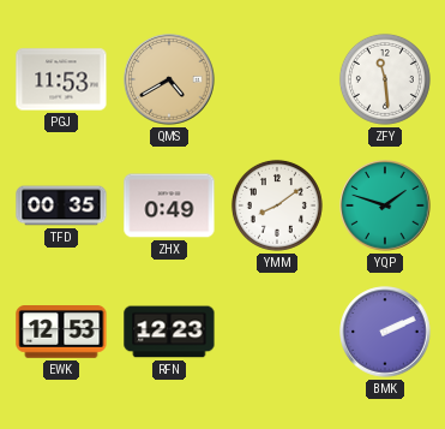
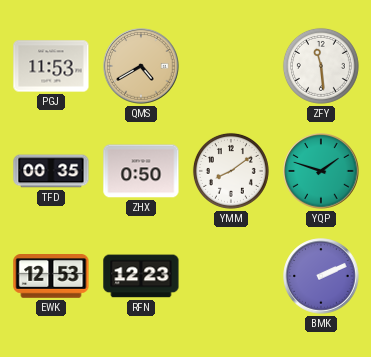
ZHX: 0:49 -> 0:50 (141, 171)
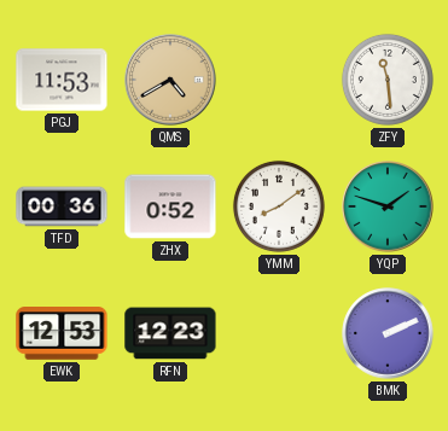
TFD: 00:35 -> 00:36 (62, 206)
ZHX: 0:50 -> 0:52 (170, 206)
